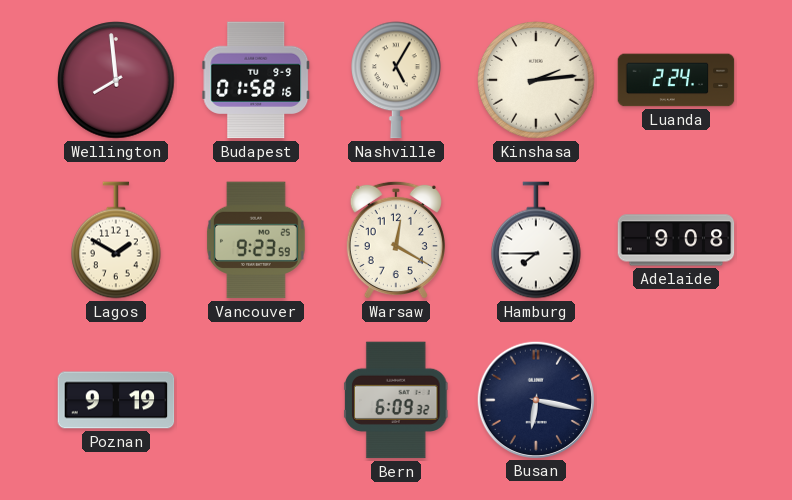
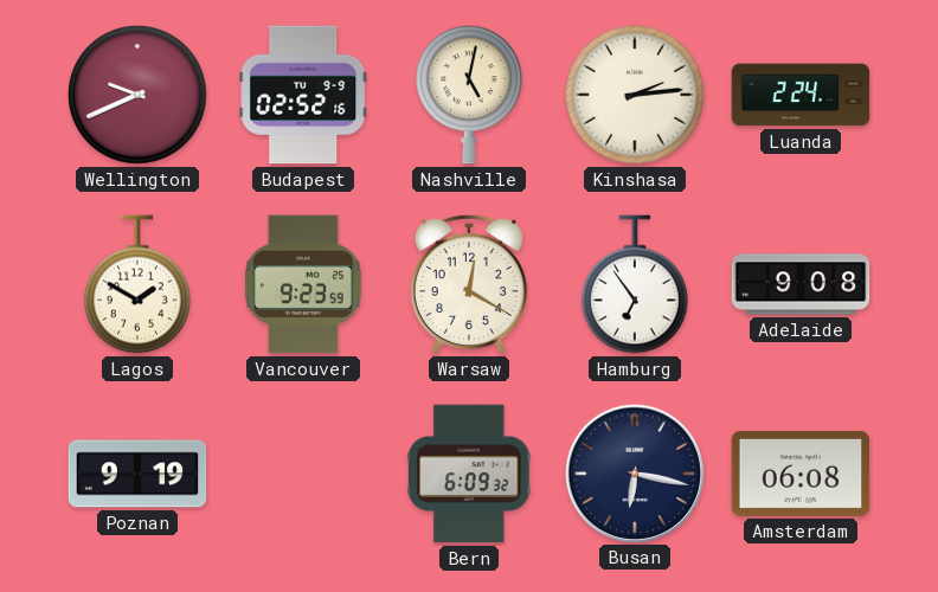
Wellington: 7:59 -> 9:41 (137, 95)
Budapest: 01:58 -> 02:52 (303, 95)
Nashville: 5:05 -> 5:02 (470, 95)
Hamburg: 7:45 -> 6:54 (636, 284)
Amsterdam: none -> 06:08 (801, 474)
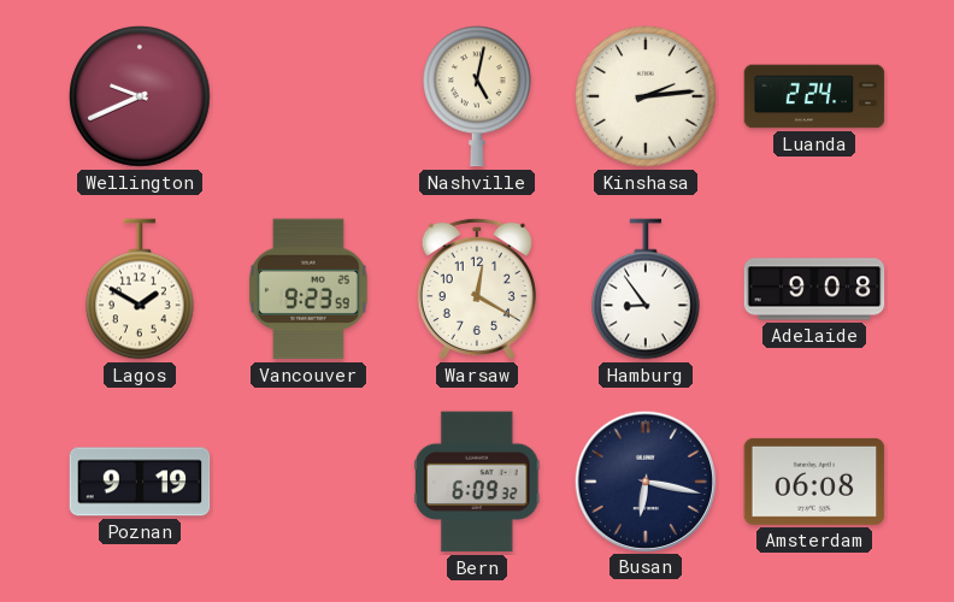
Budapest: 02:52 -> none (303, 95)
Hamburg: 6:54 -> 8:54 (647, 289)
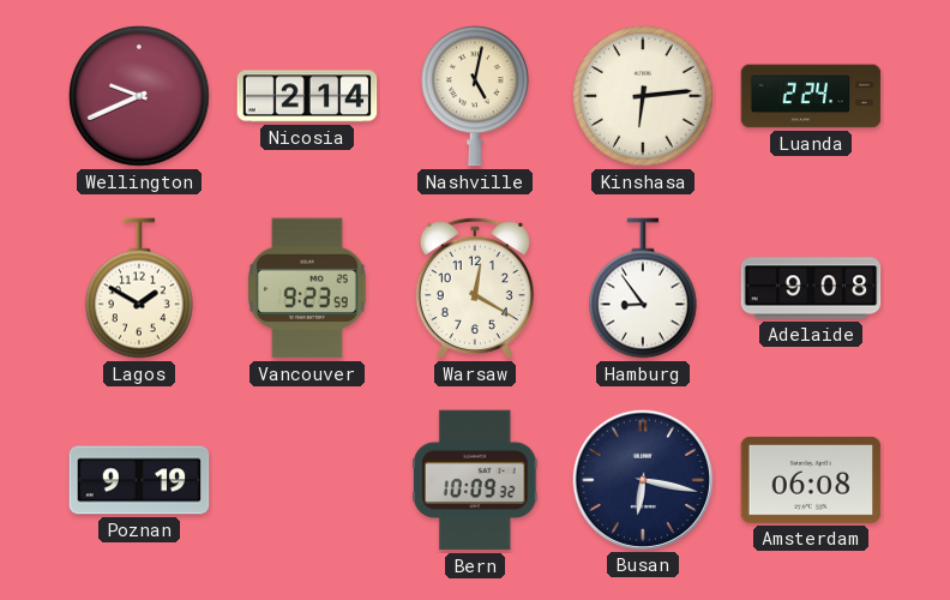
Nicosia: none -> 2:14 (307, 96)
Kinshasa: 2:14 -> 6:14 (643, 96)
Bern: 6:09 -> 10:09 (475, 480)
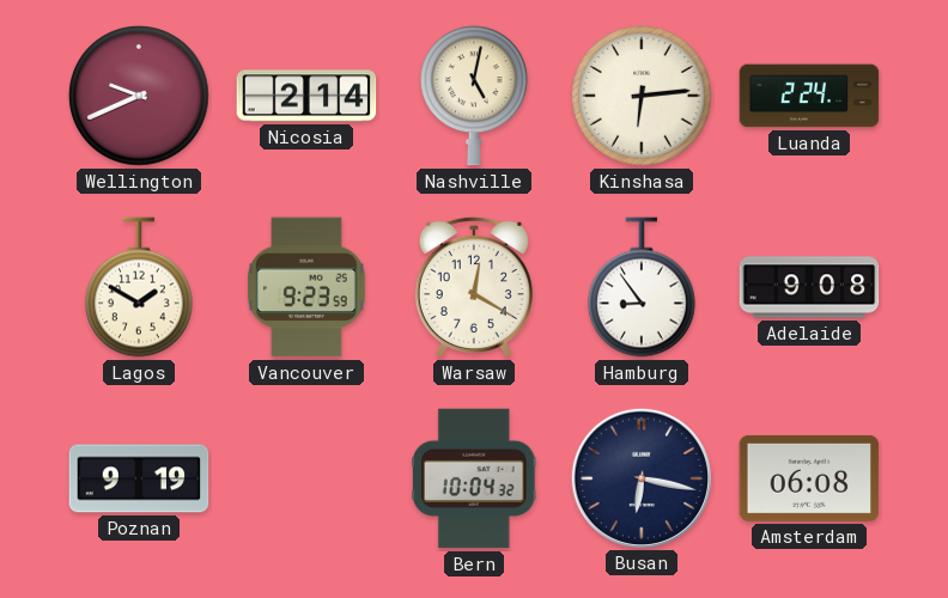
Bern: 10:09 -> 10:04 (474, 478)
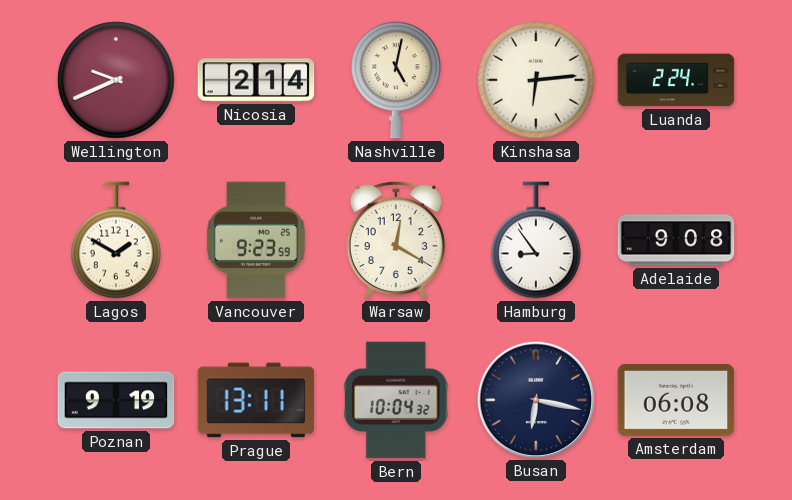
Prague: none -> 13:11 (256, 400)
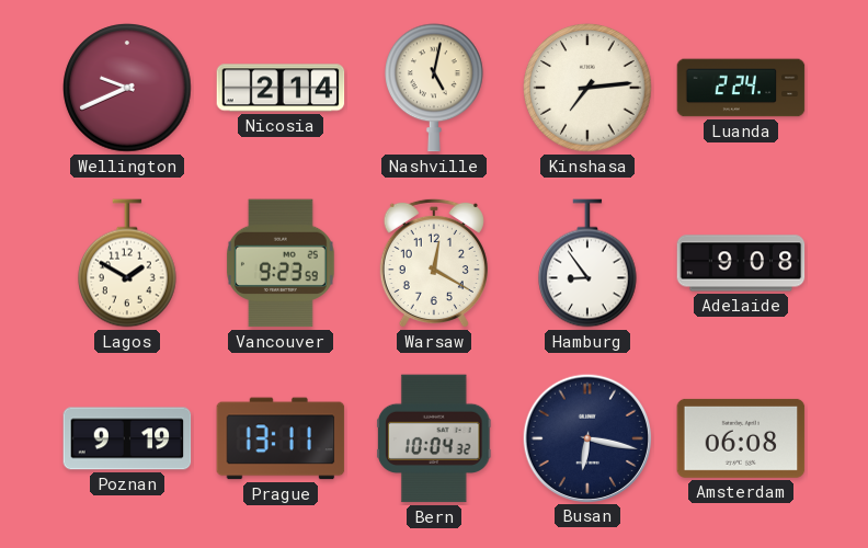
Kinshasa: 6:14 -> 7:14 (587, 88)
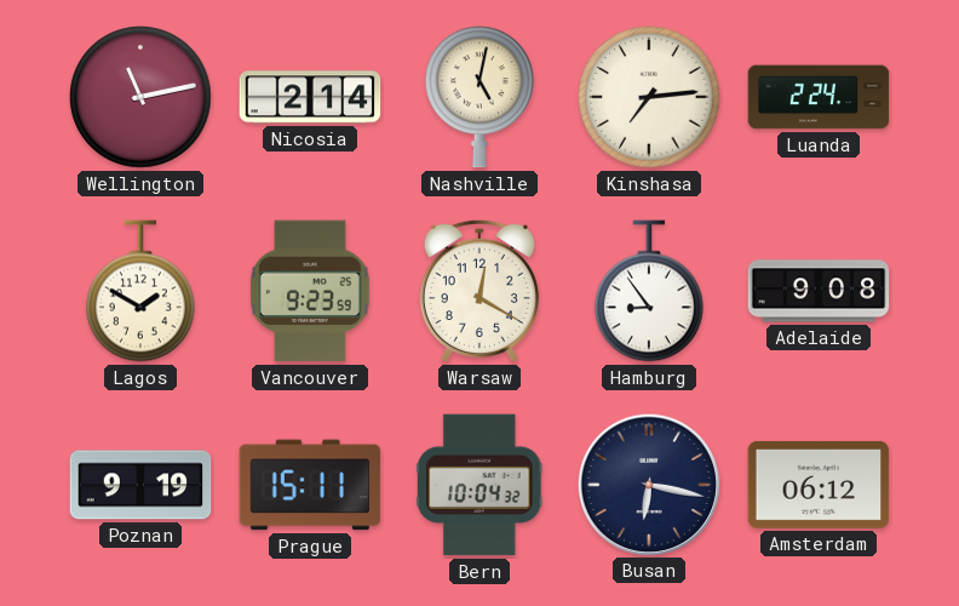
Wellington: 9:41 -> 11:13 (140, 97)
Prague: 13:11 -> 15:11 (310, 485)
Amsterdam: 06:08 -> 06:12 (819, 485)
